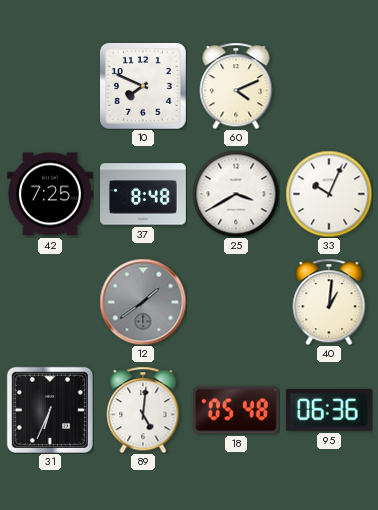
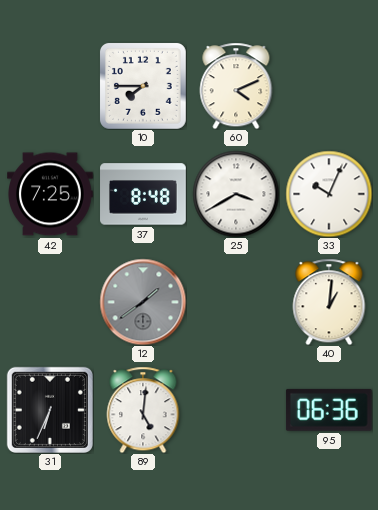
10: 7:49 -> 7:45 (143, 86)
18: 05:48 -> none (236, 410)
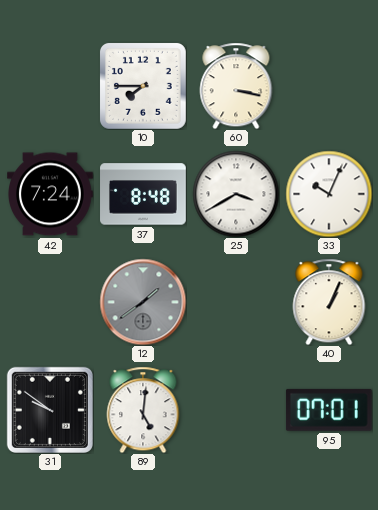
60: 4:11 -> 3:17 (236, 86)
42: 7:25 -> 7:24 (51, 194)
40: 1:01 -> 1:04 (329, 302)
31: 6:34 -> 9:51 (50, 410)
95: 06:36 -> 07:01 (329, 410)
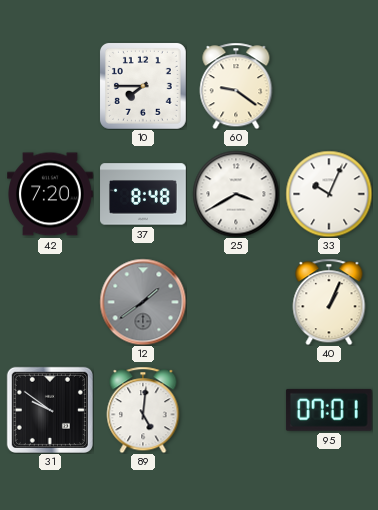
60: 3:17 -> 9:21 (236, 86)
42: 7:24 -> 7:20 (51, 194)
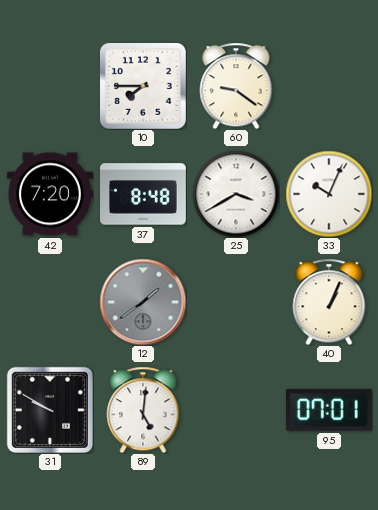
31: 9:51 -> 9:50 (50, 410)
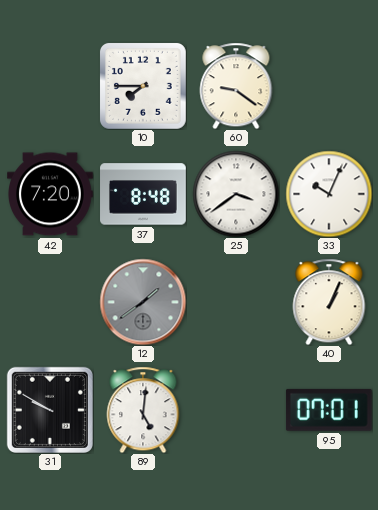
25: 3:40 -> 3:39 (236, 194)
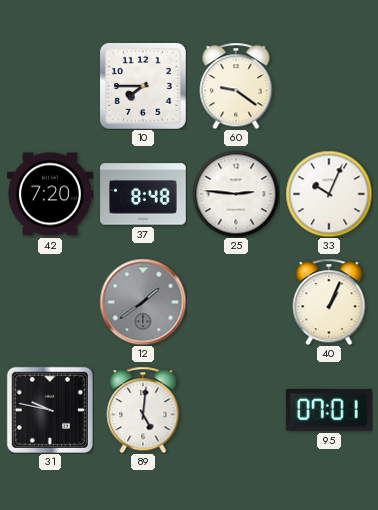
25: 3:39 -> 2:46 (236, 194)
31: 9:50 -> 9:47 (50, 410)
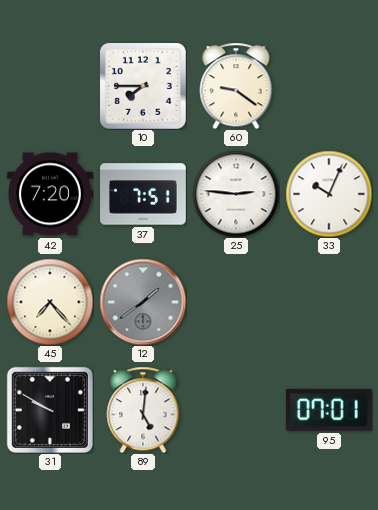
37: 8:48 -> 7:51 (143, 194)
45: none -> 7:23 (50, 302)
40: 1:04 -> none (329, 302)
31: 9:47 -> 9:50 (50, 410)
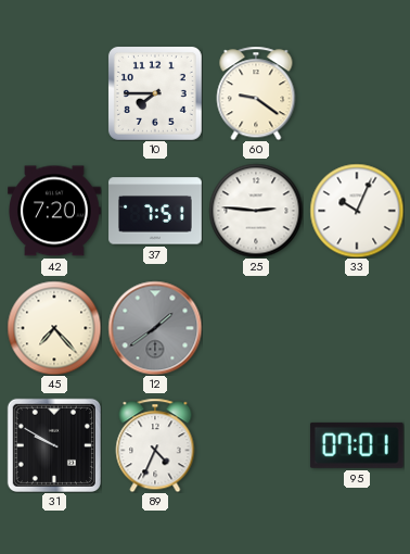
89: 5:01 -> 4:34 (155, 445)
